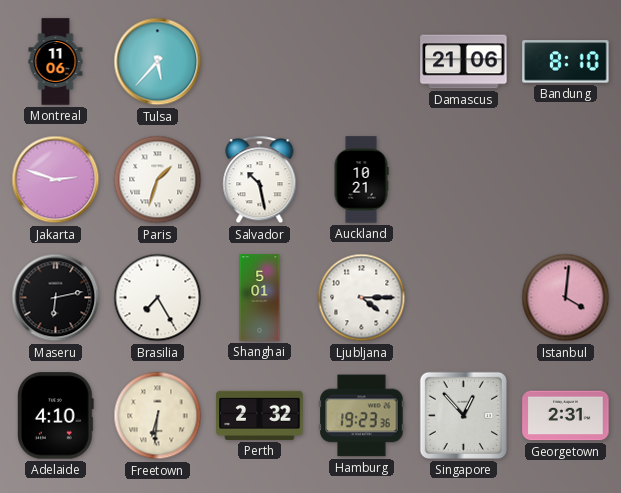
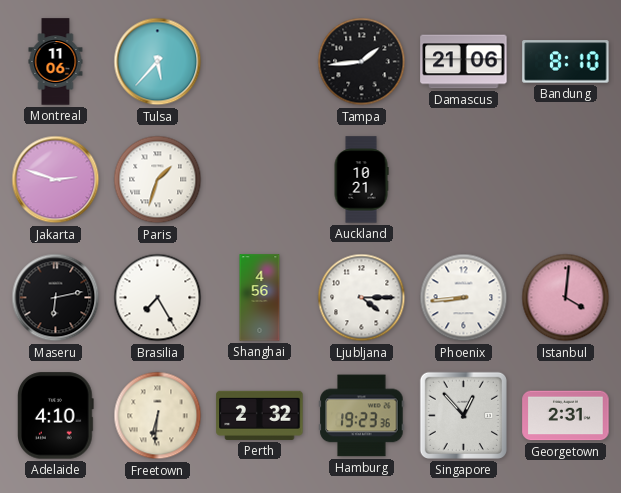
Tampa: none -> 1:44 (362, 62)
Salvador: 10:28 -> none (260, 180)
Shanghai: 5:01 -> 4:56 (260, 298)
Phoenix: none -> 8:44 (464, 298)
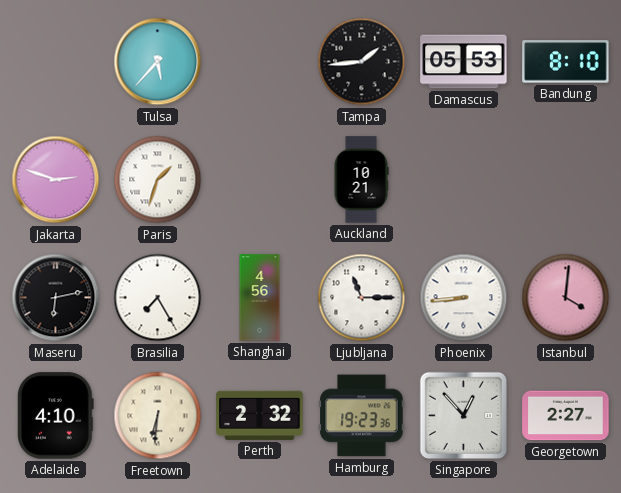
Montreal: 11:06 -> none (56, 62)
Damascus: 21:06 -> 05:53 (464, 62)
Ljubljana: 4:15 -> 11:15 (362, 298)
Georgetown: 2:31 -> 2:27 (566, 416)
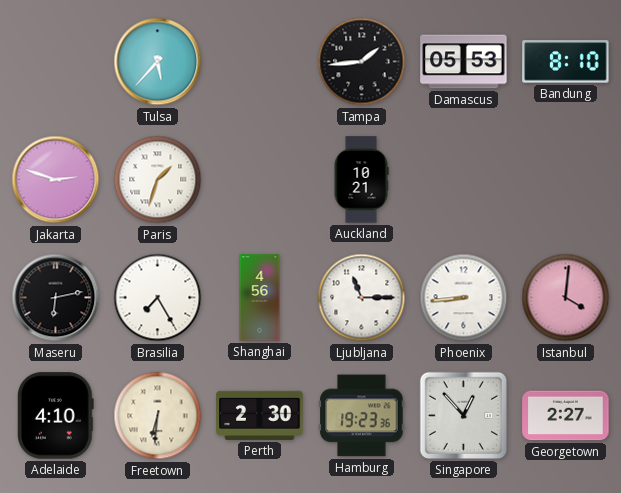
Perth: 2:32 -> 2:30 (260, 415)
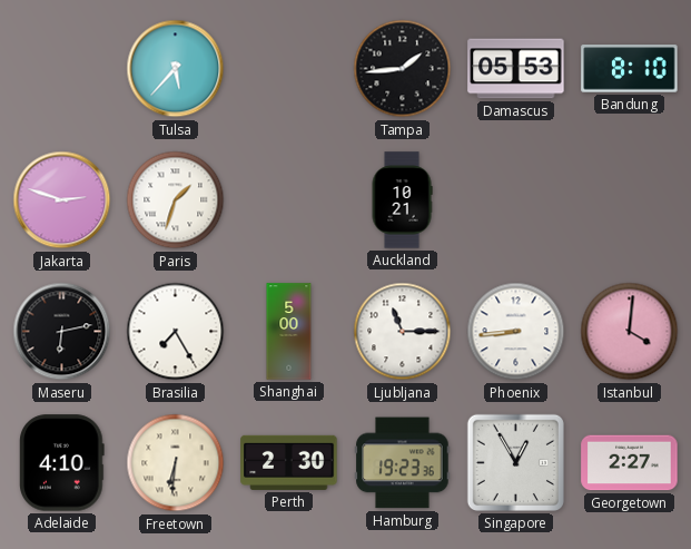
Shanghai: 4:56 -> 5:00 (289, 332)
Singapore: 12:53 -> 12:55 (515, 462)
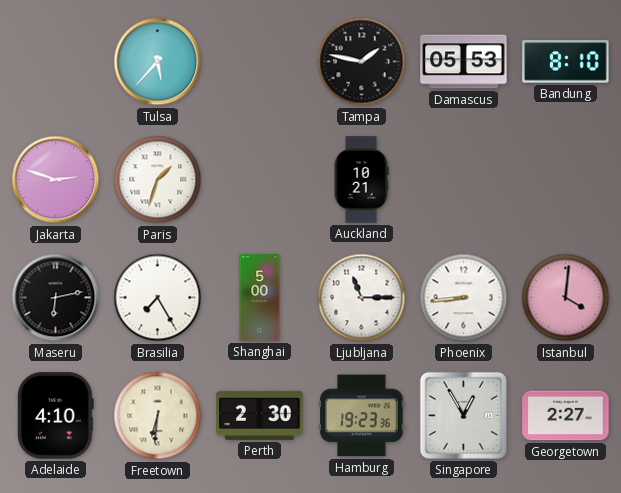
Tampa: 1:44 -> 1:47 (362, 62)
